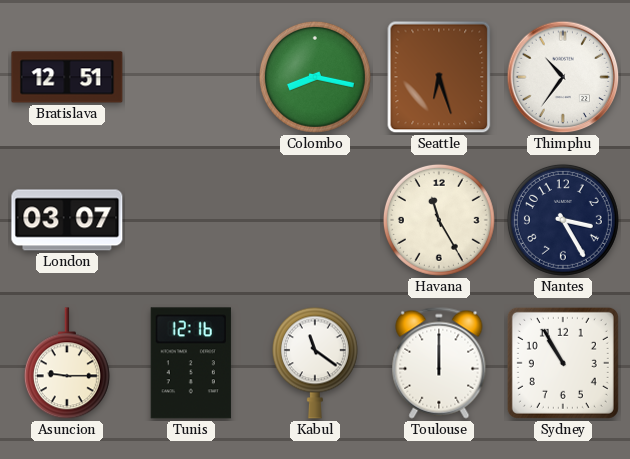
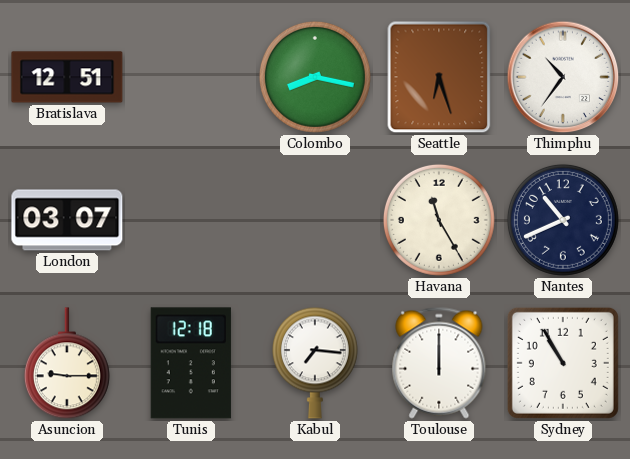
Nantes: 3:25 -> 10:41 (563, 220)
Tunis: 12:16 -> 12:18 (191, 363)
Kabul: 11:21 -> 7:16 (315, 363)
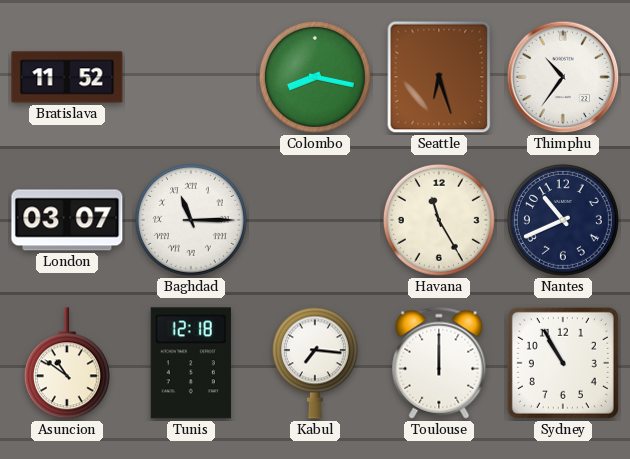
Bratislava: 12:51 -> 11:52 (67, 77)
Baghdad: none -> 11:15 (191, 220)
Asuncion: 9:15 -> 10:51 (67, 364)
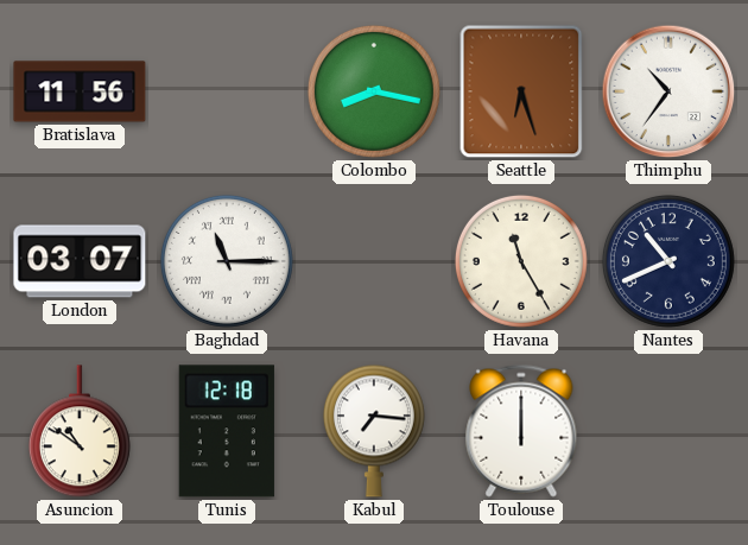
Bratislava: 11:52 -> 11:56 (80, 91)
Sydney: 10:55 -> none (563, 363)
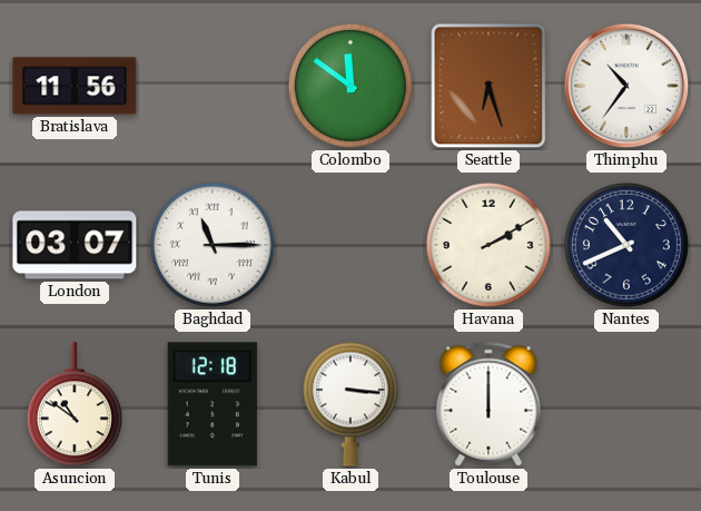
Colombo: 8:17 -> 11:51 (350, 86)
Havana: 11:25 -> 2:10 (488, 245)
Kabul: 7:16 -> 3:16 (350, 404)
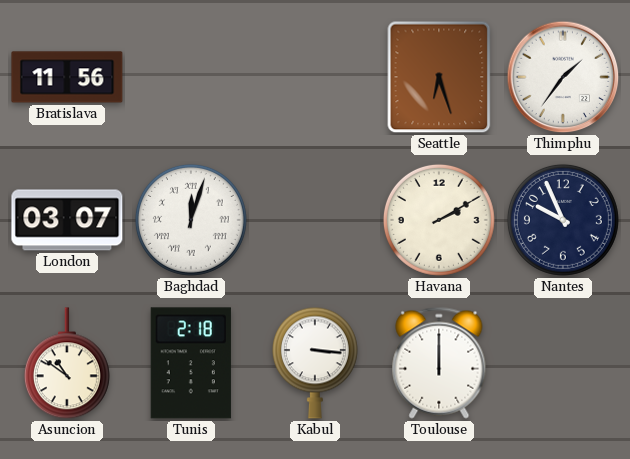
Colombo: 11:51 -> none (350, 86)
Thimphu: 10:36 -> 1:36 (563, 77)
Baghdad: 11:15 -> 12:03 (191, 220)
Nantes: 10:41 -> 9:56 (563, 220)
Tunis: 12:18 -> 2:18 (191, 363)
